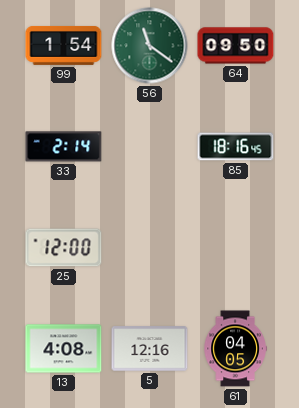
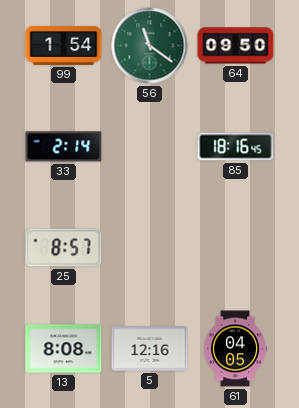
25: 12:00 -> 8:57 (64, 248)
13: 4:08 -> 8:08 (64, 349)
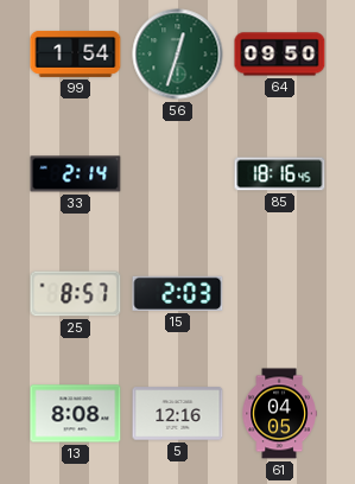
56: 11:21 -> 12:33 (178, 55)
15: none -> 2:03 (178, 293)
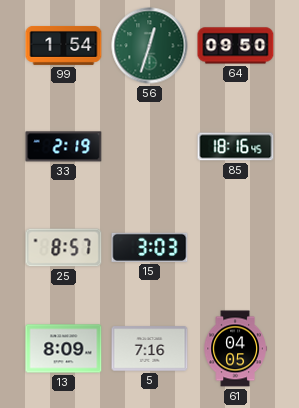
33: 2:14 -> 2:19 (64, 147)
15: 2:03 -> 3:03 (150, 247)
13: 8:08 -> 8:09 (64, 349)
5: 12:16 -> 7:16 (150, 349)
